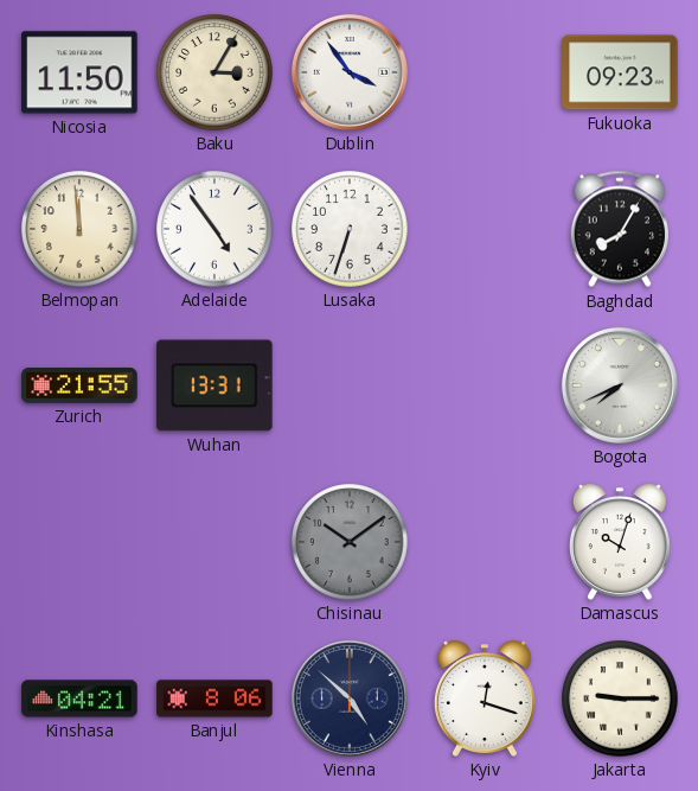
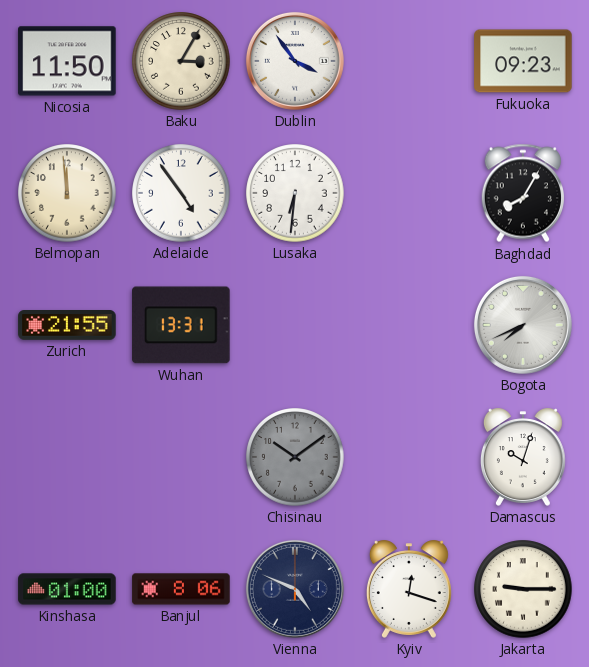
Lusaka: 6:33 -> 6:31 (295, 193)
Kinshasa: 04:21 -> 01:00 (67, 589)
Vienna: 4:52 -> 4:49 (295, 589)
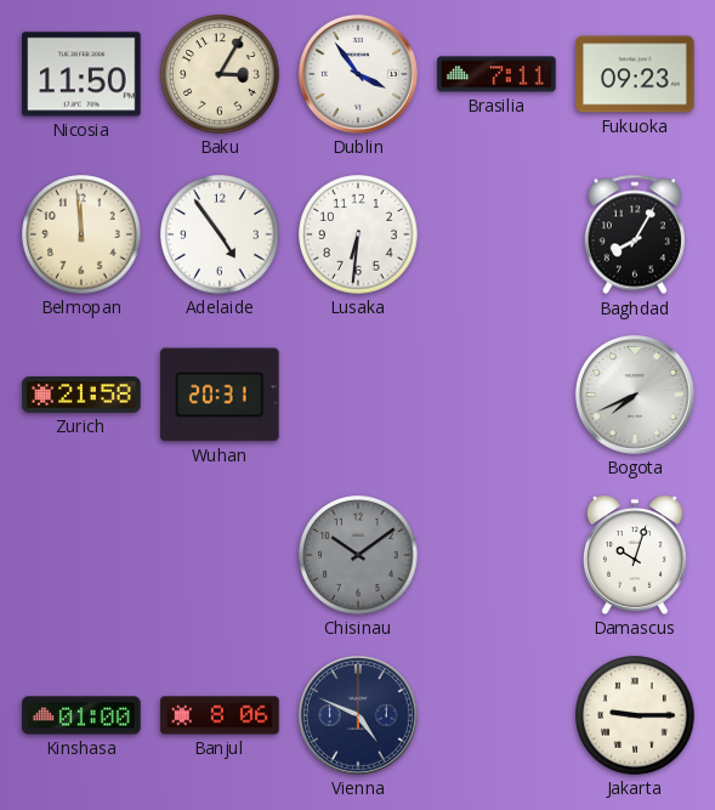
Brasilia: none -> 7:11 (496, 74)
Zurich: 21:55 -> 21:58 (81, 396)
Wuhan: 13:31 -> 20:31 (220, 395)
Kyiv: 12:18 -> none (409, 589)
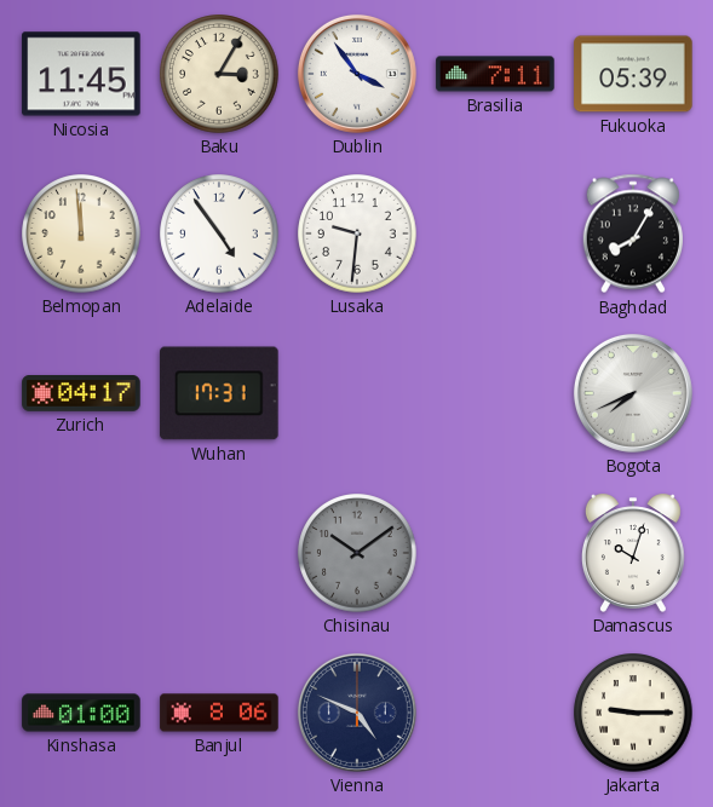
Nicosia: 11:50 -> 11:45 (81, 74)
Fukuoka: 09:23 -> 05:39 (633, 74)
Lusaka: 6:31 -> 9:31 (357, 234)
Zurich: 21:58 -> 04:17 (81, 394)
Wuhan: 20:31 -> 17:31 (219, 393)
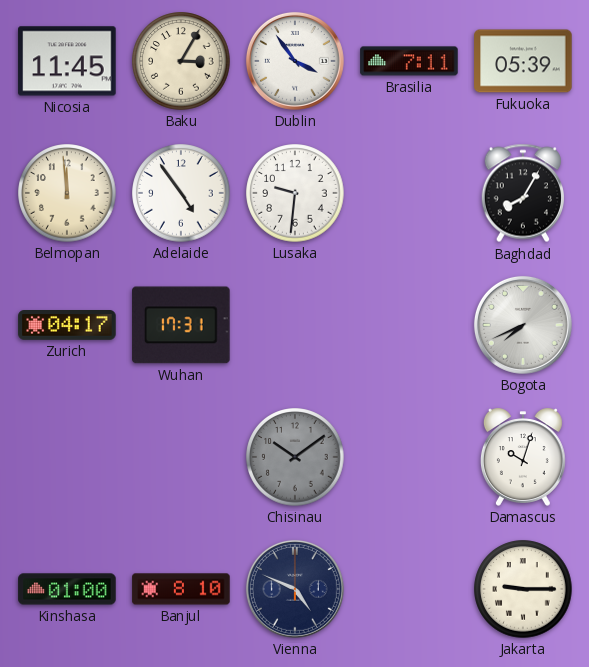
Banjul: 8:06 -> 8:10 (181, 589)
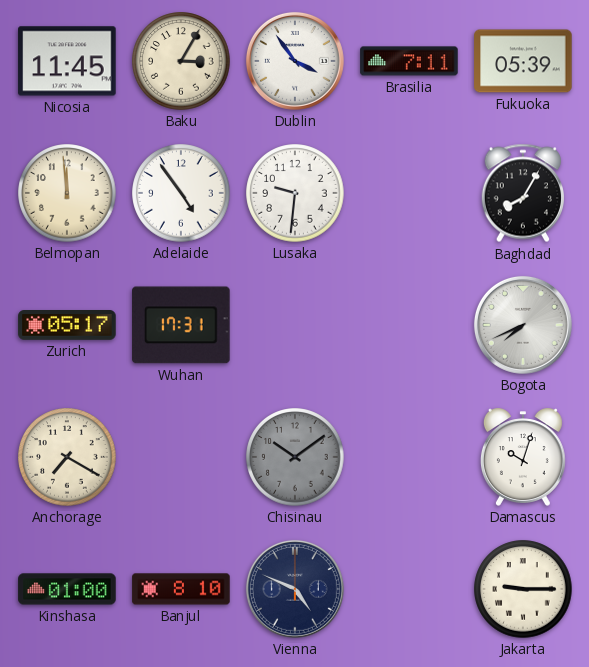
Zurich: 04:17 -> 05:17 (67, 326)
Anchorage: none -> 7:20 (67, 457)
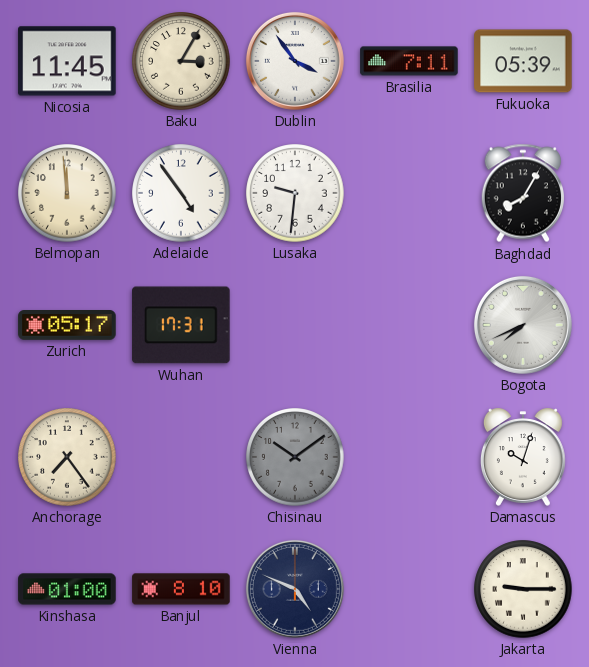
Anchorage: 7:20 -> 7:24 (67, 457)
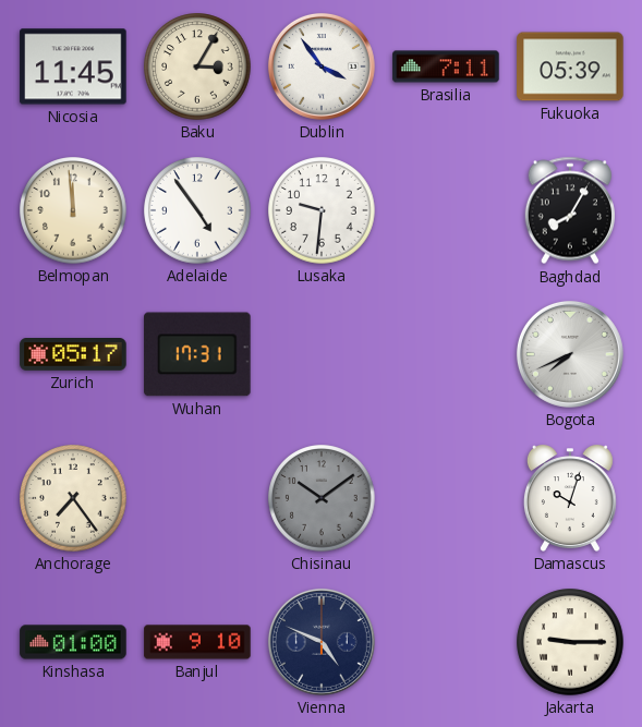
Banjul: 8:10 -> 9:10 (197, 642)
